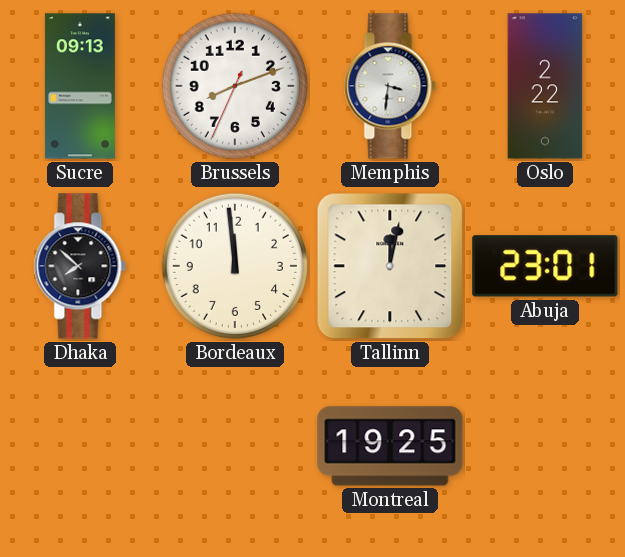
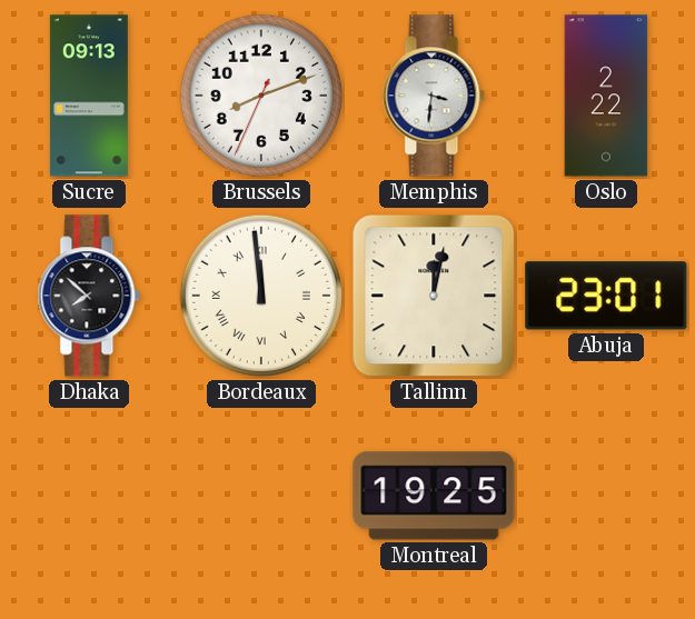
Bordeaux numerals: Arabic -> Roman (261, 296)
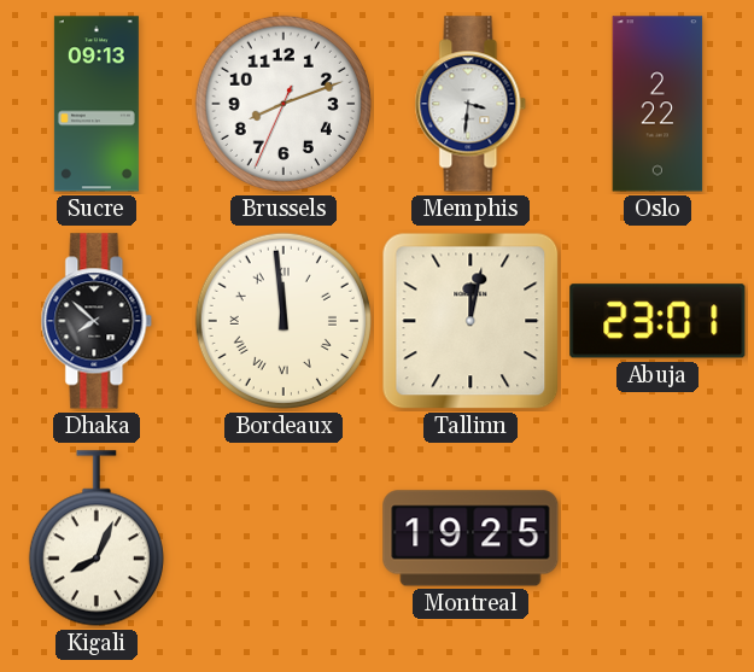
Kigali: none -> 8:04 (97, 538)
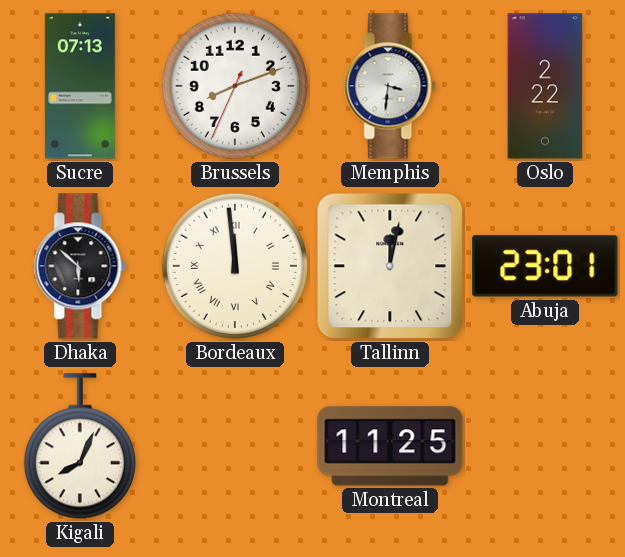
Sucre: 09:13 -> 07:13 (80, 86)
Dhaka: 7:52 -> 5:52 (80, 266)
Montreal: 19:25 -> 11:25 (390, 446)
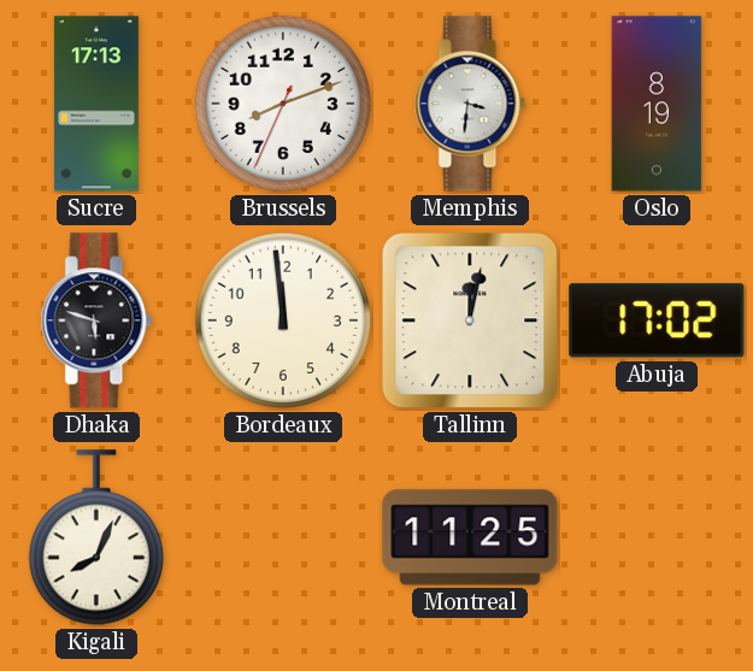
Sucre: 07:13 -> 17:13 (96, 104)
Oslo: 2:22 -> 8:19 (657, 104)
Dhaka: 5:52 -> 5:48 (96, 320)
Bordeaux numerals: Roman -> Arabic (283, 320)
Abuja: 23:01 -> 17:02 (657, 320)
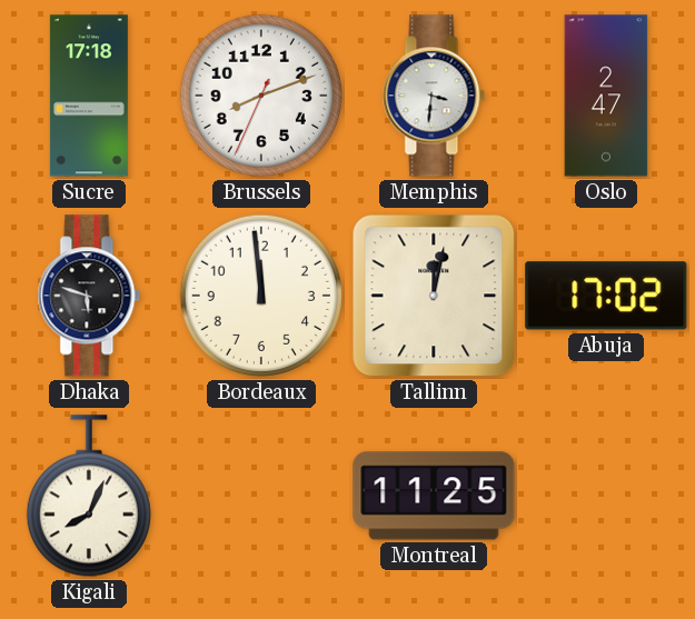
Sucre: 17:13 -> 17:18 (89, 96)
Oslo: 8:19 -> 2:47 (606, 96)
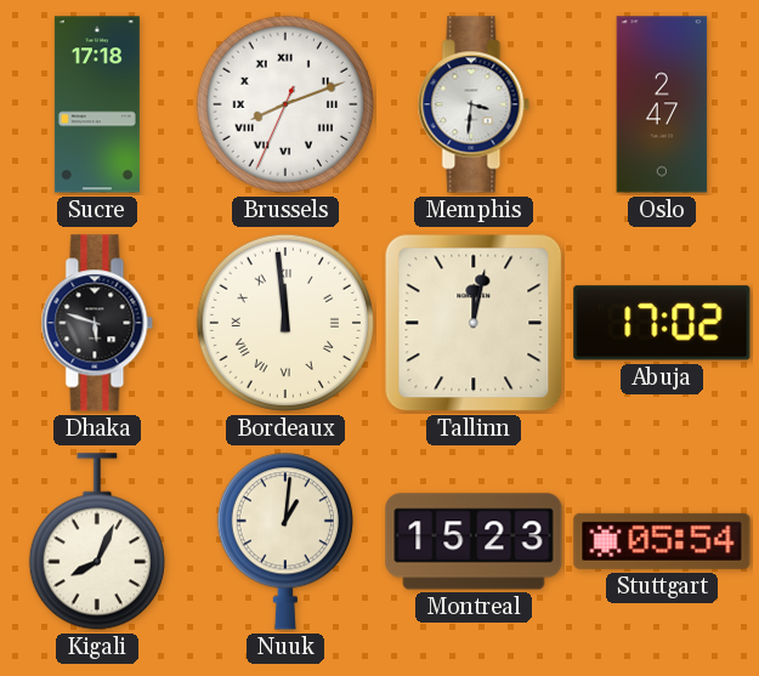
Brussels numerals: Arabic -> Roman (285, 104)
Bordeaux numerals: Arabic -> Roman (285, 323)
Nuuk: none -> 1:01 (285, 541)
Montreal: 11:25 -> 15:23 (474, 541)
Stuttgart: none -> 05:54 (662, 541)
